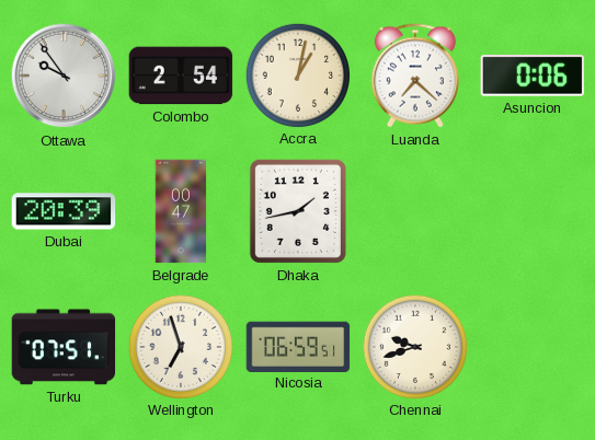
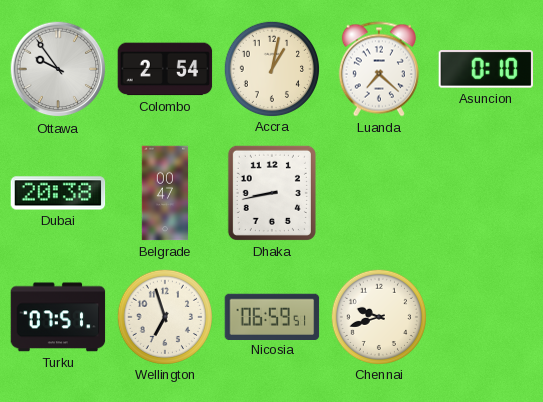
Asuncion: 0:06 -> 0:10 (485, 70)
Dubai: 20:39 -> 20:38 (58, 193)
Dhaka: 1:43 -> 8:43 (272, 193)
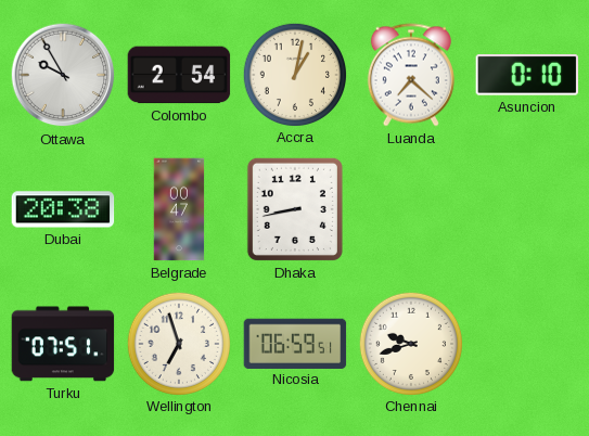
Ottawa: 9:54 -> 9:55 (63, 75)
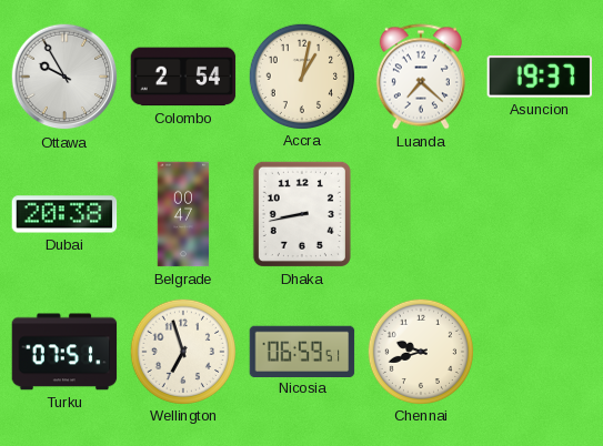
Asuncion: 0:10 -> 19:37 (539, 78)
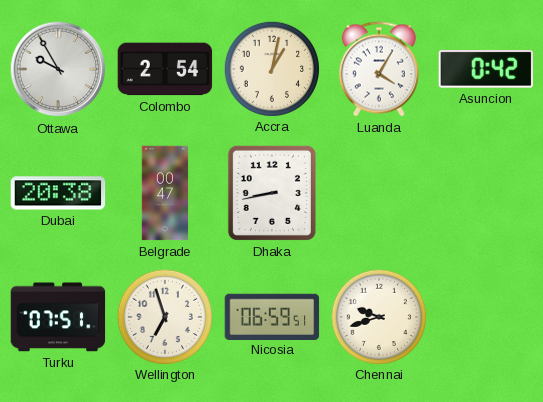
Luanda: 7:22 -> 4:05 (379, 69)
Asuncion: 19:37 -> 0:42 (485, 70)
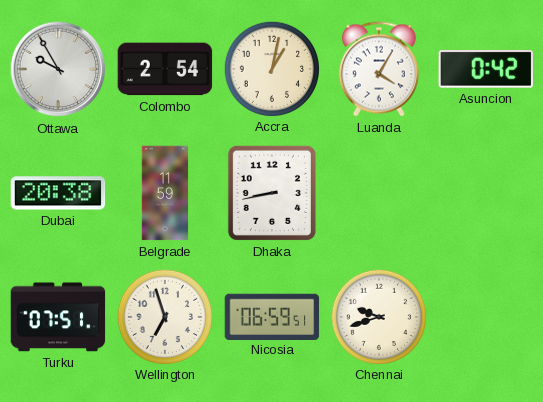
Belgrade: 00:47 -> 11:59 (165, 193)
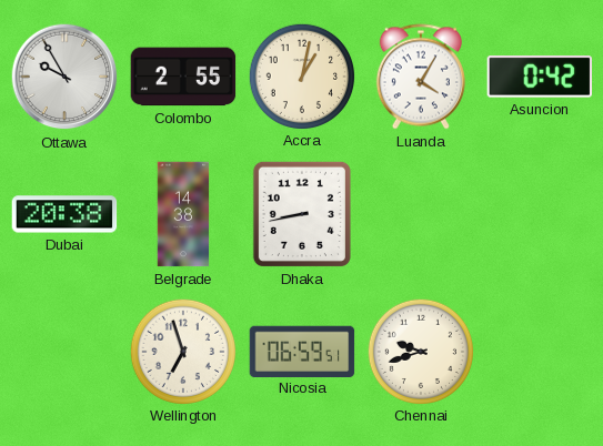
Colombo: 2:54 -> 2:55 (183, 77)
Belgrade: 11:59 -> 14:38 (183, 214)
Turku: 07:51 -> none (58, 317)
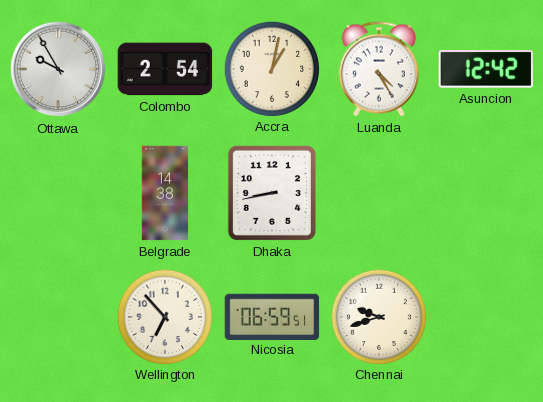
Colombo: 2:55 -> 2:54 (165, 69)
Luanda: 4:05 -> 4:25 (379, 69)
Asuncion: 0:42 -> 12:42 (485, 70)
Dubai: 20:38 -> none (64, 214)
Wellington: 6:57 -> 6:53 (164, 316)
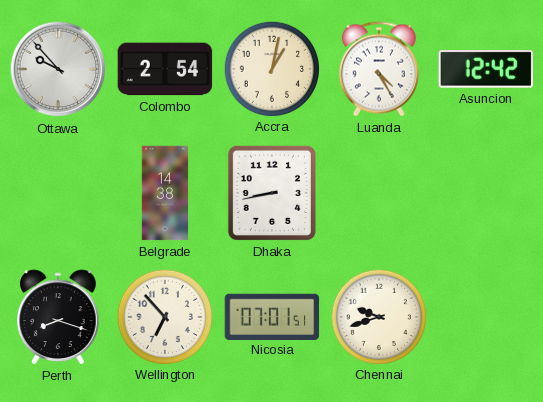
Ottawa: 9:55 -> 9:53 (58, 69)
Perth: none -> 8:18 (58, 317)
Nicosia: 06:59 -> 07:01 (272, 316)
